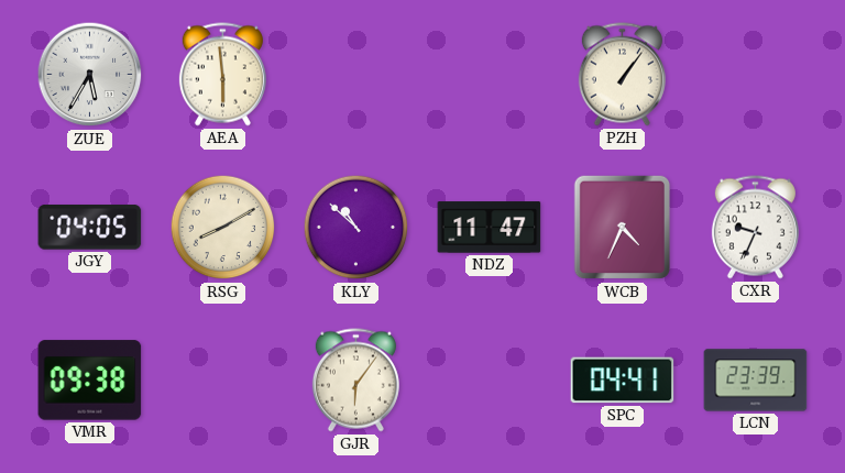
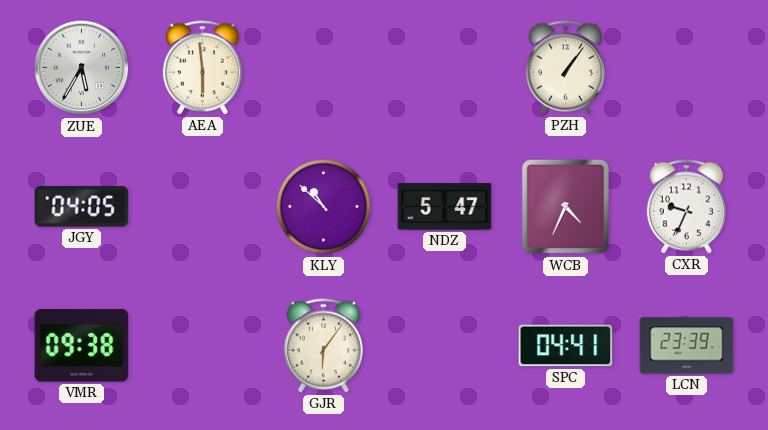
RSG: 8:10 -> none (223, 228)
NDZ: 11:47 -> 5:47 (445, 207)
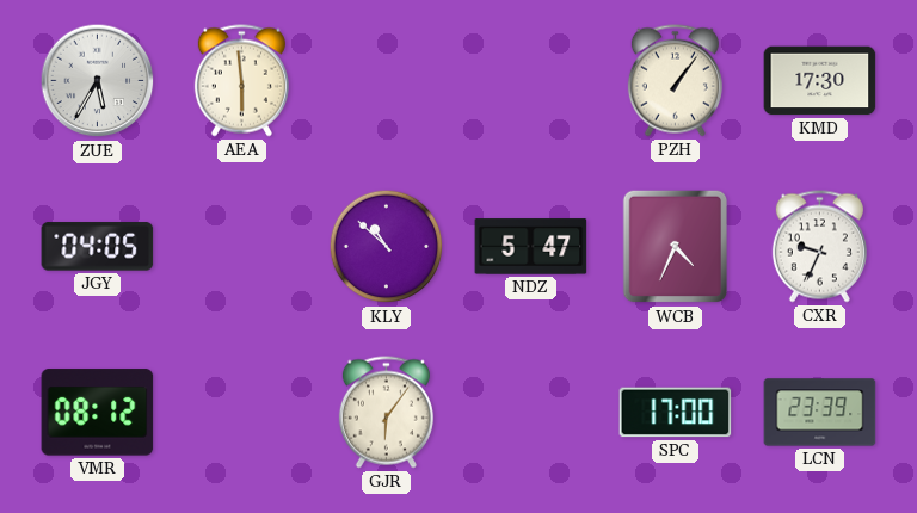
KMD: none -> 17:30 (820, 81)
VMR: 09:38 -> 08:12 (98, 413)
SPC: 04:41 -> 17:00 (676, 413)
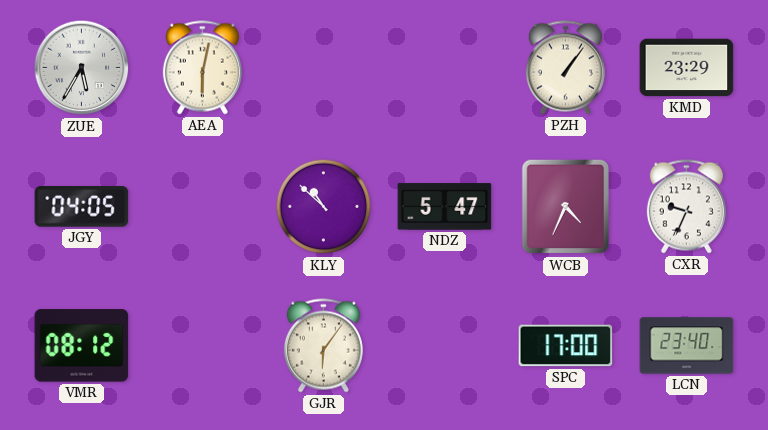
AEA: 5:59 -> 6:02 (202, 68)
KMD: 17:30 -> 23:29 (687, 68)
LCN: 23:39 -> 23:40 (687, 346)
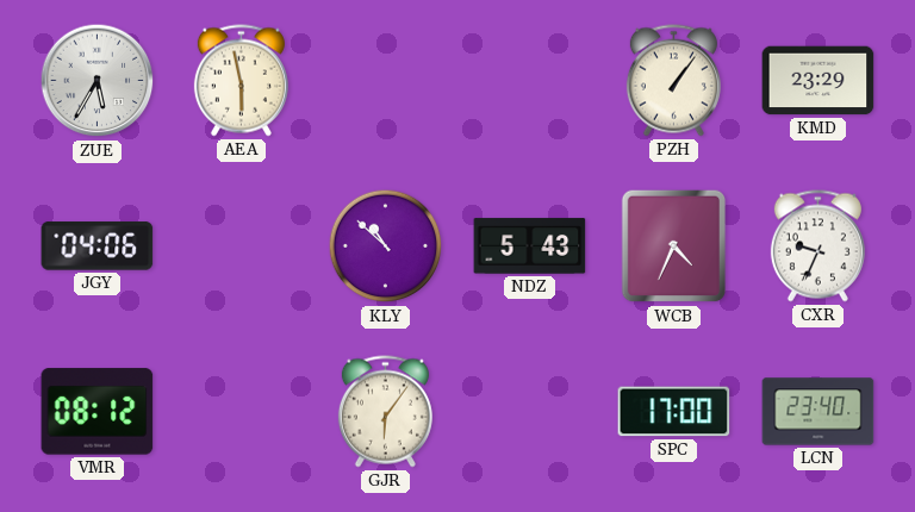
AEA: 6:02 -> 5:58 (241, 81)
JGY: 04:05 -> 04:06 (98, 246)
NDZ: 5:47 -> 5:43 (530, 246)
